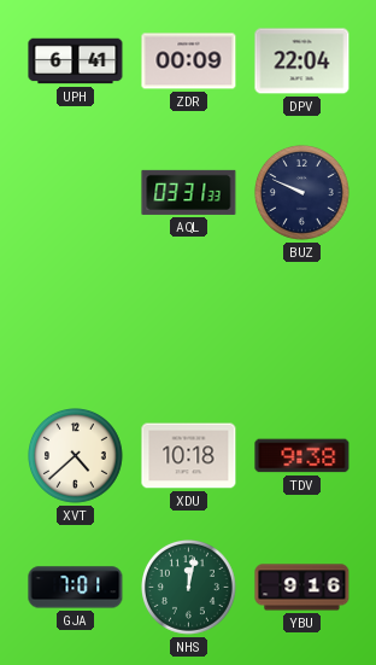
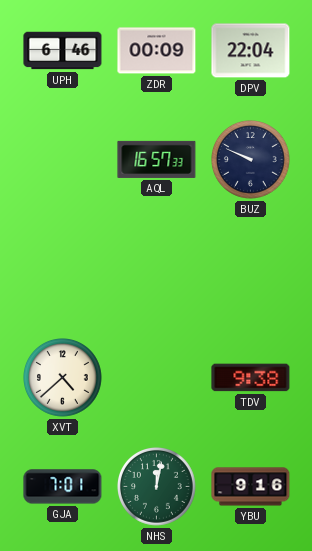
UPH: 6:41 -> 6:46 (63, 51)
AQL: 03:31 -> 16:57 (157, 159)
XDU: 10:18 -> none (189, 456)
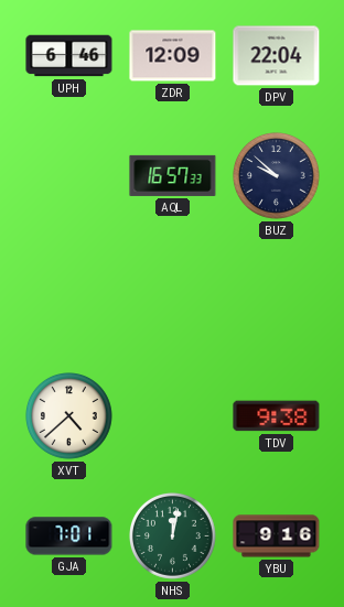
ZDR: 00:09 -> 12:09 (173, 56)
BUZ: 9:49 -> 9:52 (277, 176)
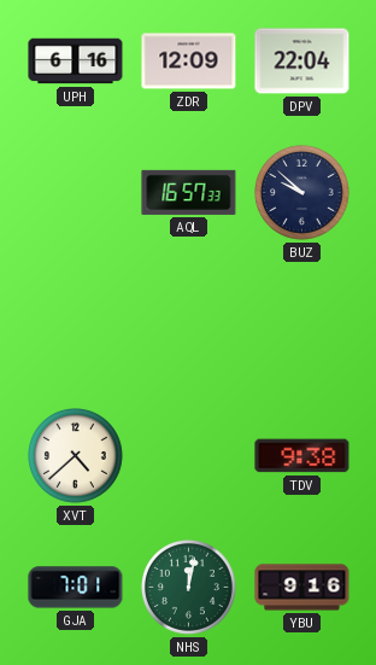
UPH: 6:46 -> 6:16 (76, 62)
